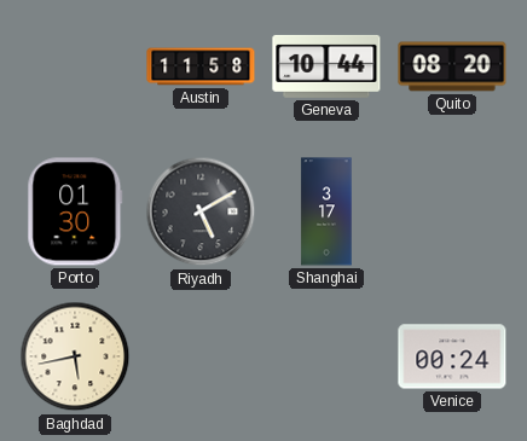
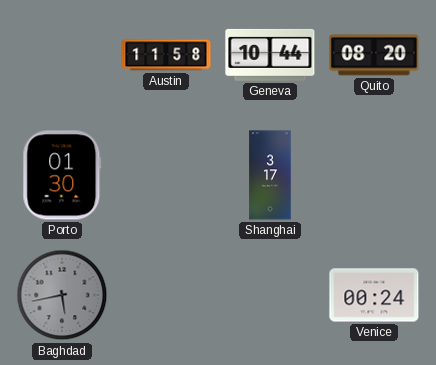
Riyadh: 5:10 -> none (201, 211)
Baghdad dial: cream -> grey (62, 295)
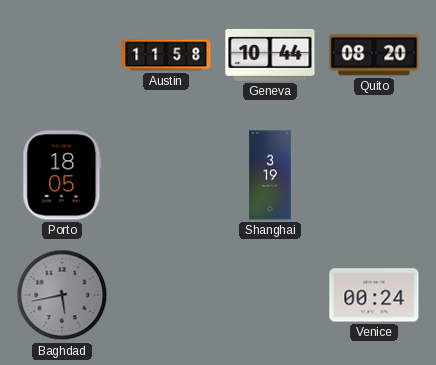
Porto: 01:30 -> 18:05 (62, 175)
Shanghai: 3:17 -> 3:19 (270, 175)
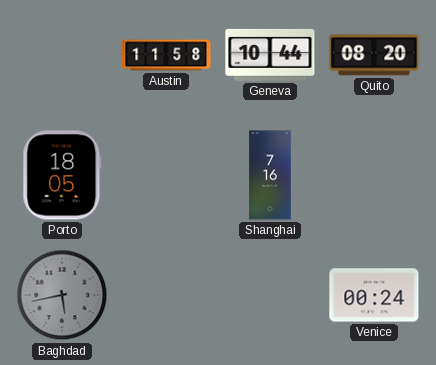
Shanghai: 3:19 -> 7:16 (270, 175)
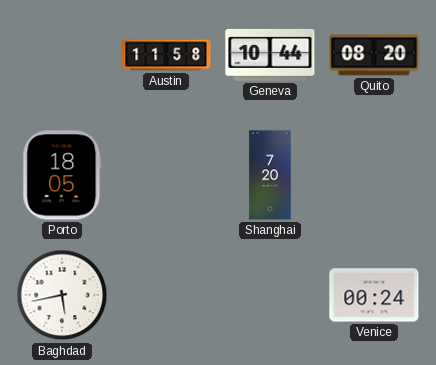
Shanghai: 7:16 -> 7:20 (270, 175)
Baghdad dial: grey -> white (62, 295)
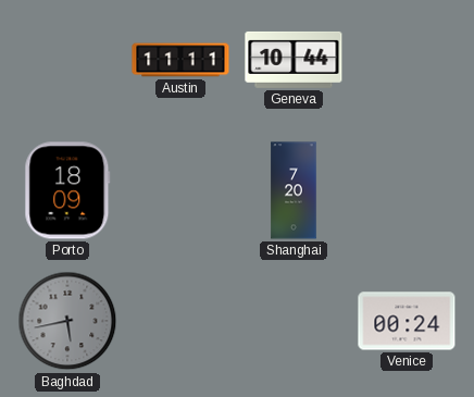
Austin: 11:58 -> 11:11 (180, 60)
Quito: 08:20 -> none (374, 55)
Porto: 18:05 -> 18:09 (67, 190)
Baghdad dial: white -> grey (67, 321)
